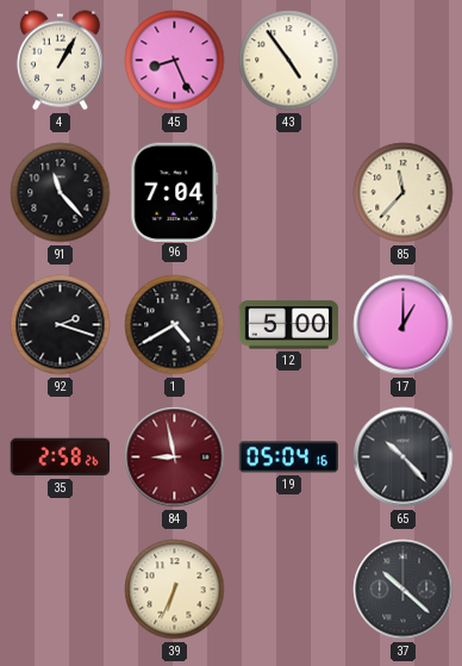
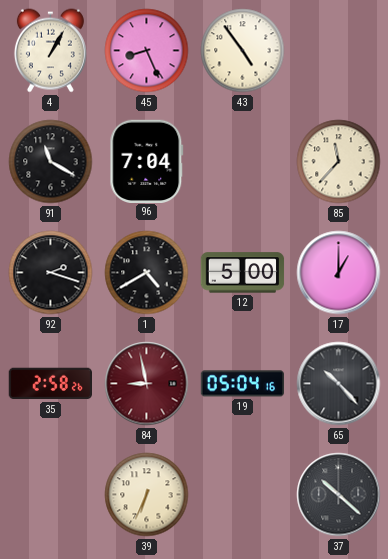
91: 11:23 -> 11:20 (51, 162)
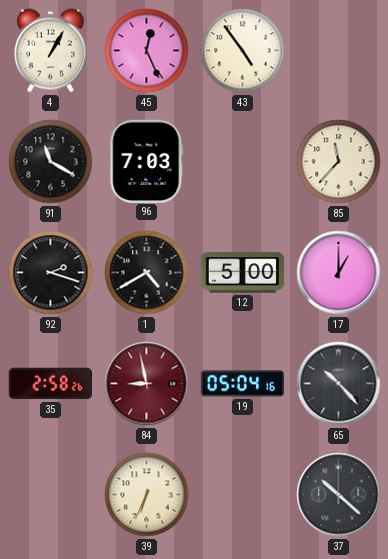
45: 8:26 -> 12:26 (147, 51)
96: 7:04 -> 7:03 (147, 161)
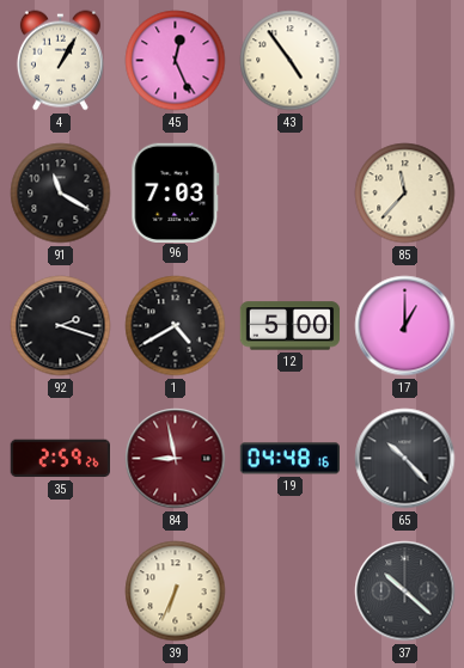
35: 2:58 -> 2:59 (60, 459)
19: 05:04 -> 04:48 (289, 459)
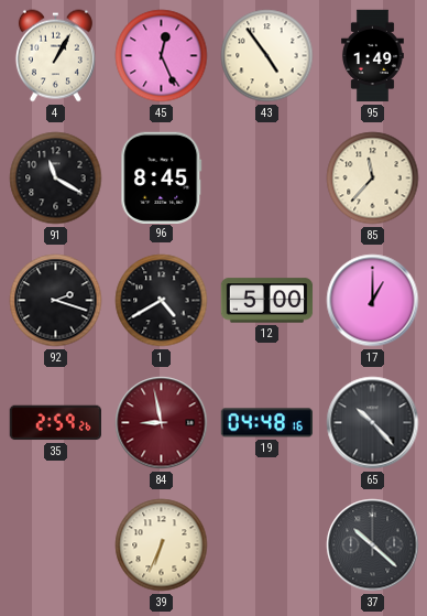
95: none -> 1:49 (372, 56)
96: 7:03 -> 8:45 (162, 177)
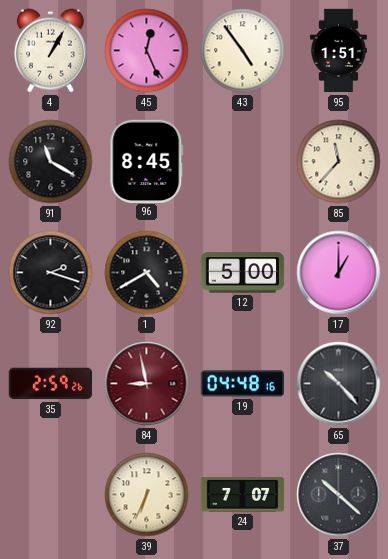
95: 1:49 -> 1:51 (338, 51)
24: none -> 7:07 (243, 495)
